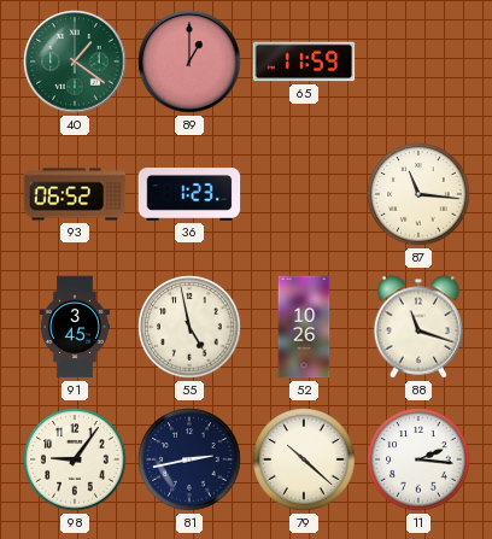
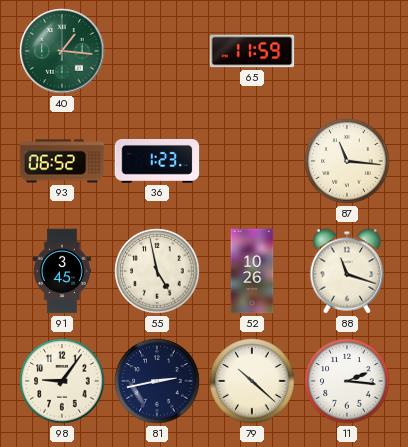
40: 1:21 -> 1:16 (62, 51)
89: 1:00 -> none (189, 61)
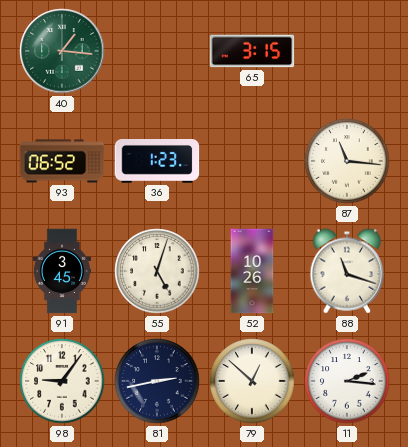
65: 11:59 -> 3:15 (252, 51)
55: 4:58 -> 5:03 (157, 271)
79: 10:22 -> 12:52 (252, 381)
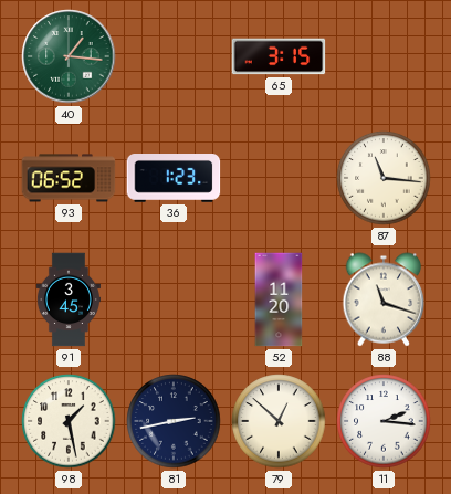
55: 5:03 -> none (157, 271)
52: 10:26 -> 11:20 (279, 299)
98: 9:06 -> 1:28 (69, 421)
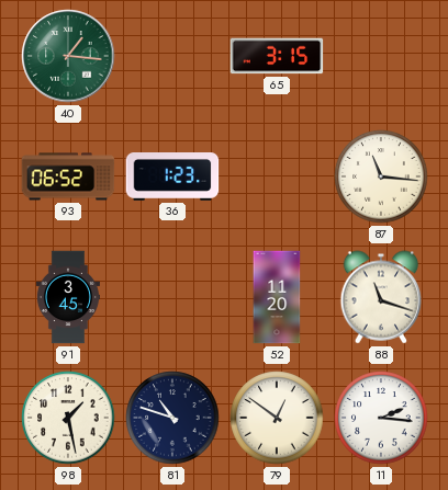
81: 2:43 -> 10:48 (172, 418)
79: 12:52 -> 12:51 (277, 418)
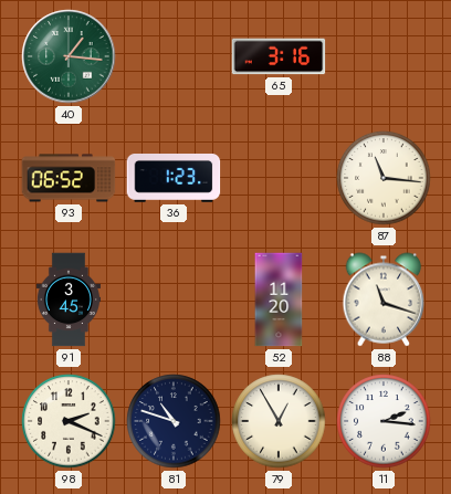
65: 3:15 -> 3:16 (279, 56)
98: 1:28 -> 2:19 (69, 421)
79: 12:51 -> 12:55 (279, 421)
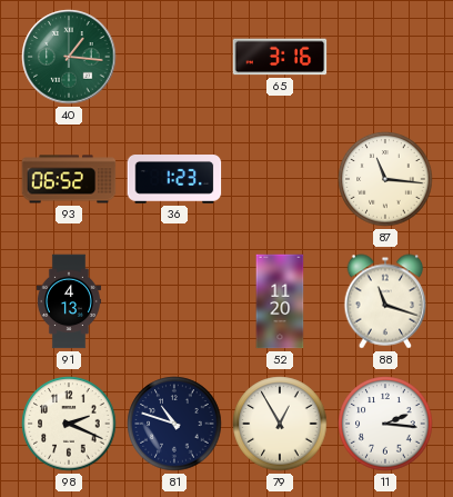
91: 3:45 -> 4:13 (69, 301)
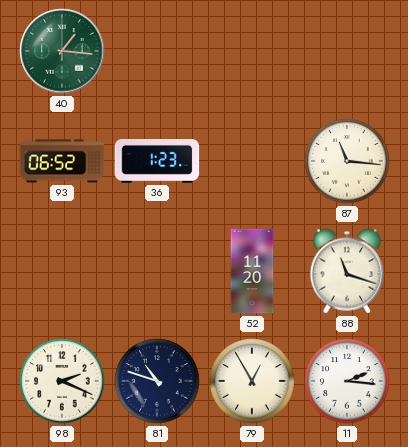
65: 3:16 -> none (280, 57)
91: 4:13 -> none (69, 301)
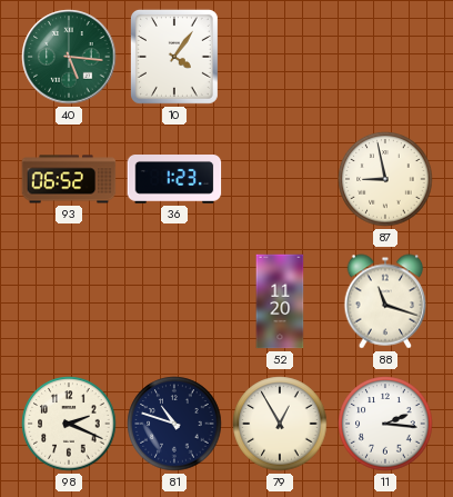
40: 1:16 -> 5:16 (69, 57)
10: none -> 4:06 (174, 57)
87: 11:16 -> 8:58 (385, 179)
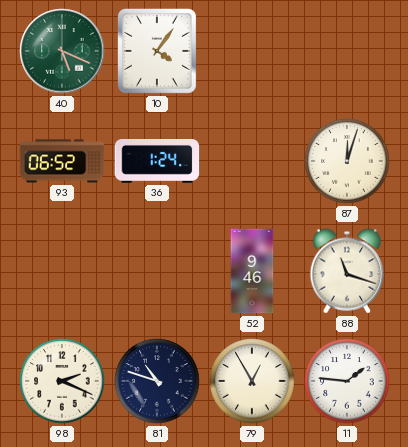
40: 5:16 -> 5:19 (62, 51)
36: 1:23 -> 1:24 (157, 162)
87: 8:58 -> 12:03 (347, 161)
52: 11:20 -> 9:46 (252, 271)
11: 2:16 -> 1:46 (347, 381)
